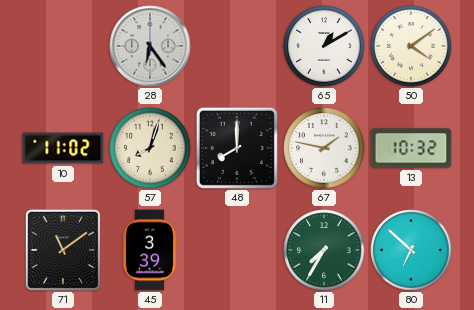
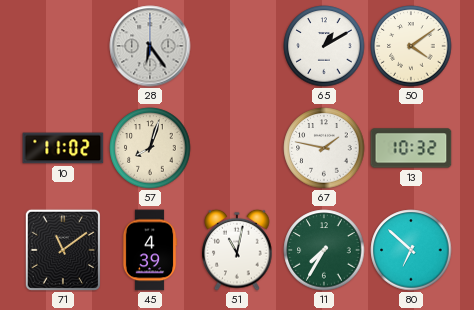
48: 8:00 -> none (237, 148)
45: 3:39 -> 4:39 (150, 250)
51: none -> 11:02 (237, 250)
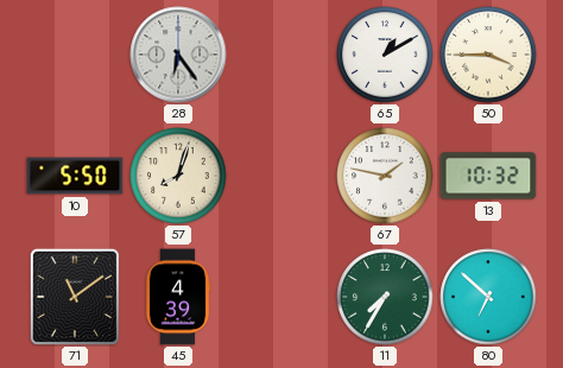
50: 4:09 -> 3:45 (488, 55)
10: 11:02 -> 5:50 (75, 176)
51: 11:02 -> none (237, 250)
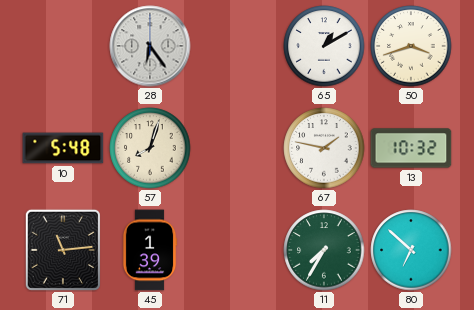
50: 3:45 -> 3:42 (411, 46)
10: 5:50 -> 5:48 (63, 148)
71: 11:09 -> 11:14 (63, 250)
45: 4:39 -> 1:39 (150, 250)
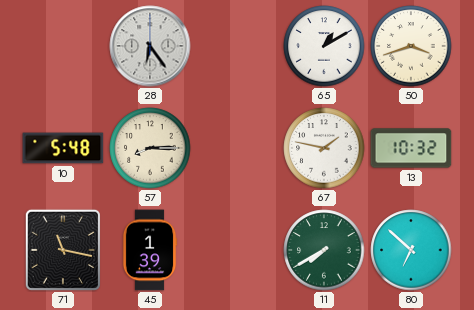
57: 8:03 -> 8:15 (150, 148)
71: 11:14 -> 11:17 (63, 250)
11: 7:35 -> 7:40 (324, 250)
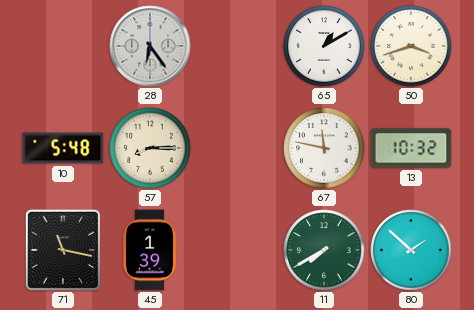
67: 1:47 -> 11:47 (324, 148)
80: 6:52 -> 1:52 (411, 250)
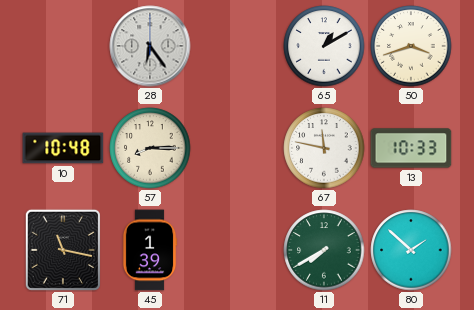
10: 5:48 -> 10:48 (63, 148)
13: 10:32 -> 10:33 (411, 148)
